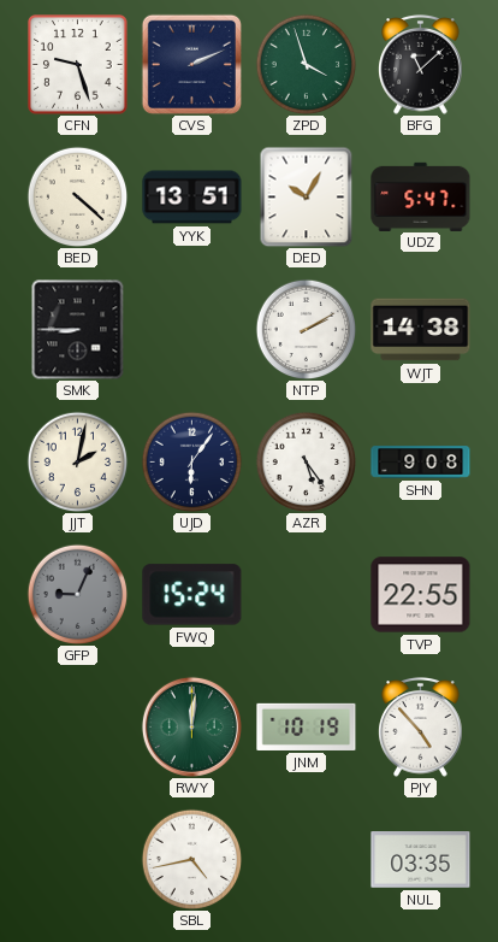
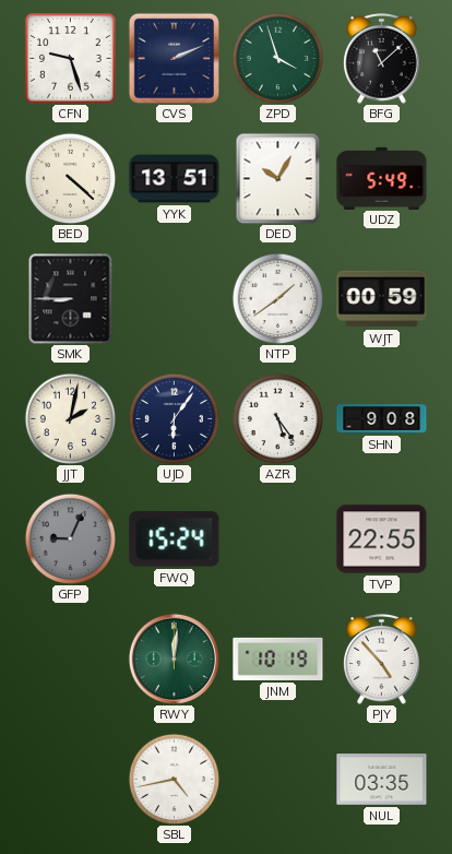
UDZ: 5:47 -> 5:49 (382, 178)
NTP: 2:10 -> 1:39 (277, 298)
WJT: 14:38 -> 00:59 (382, 299)
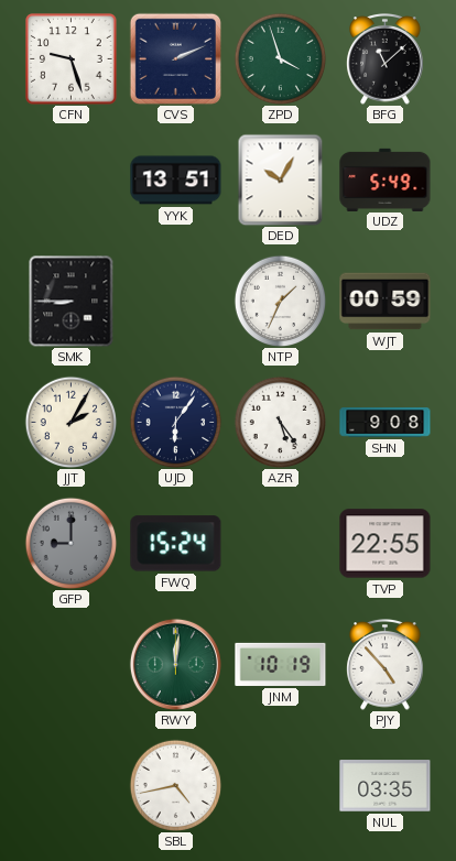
BED: 4:22 -> none (70, 178)
NTP: 1:39 -> 1:34 (280, 301)
JJT: 2:02 -> 2:05 (70, 422)
GFP: 9:04 -> 9:00 (70, 543)
